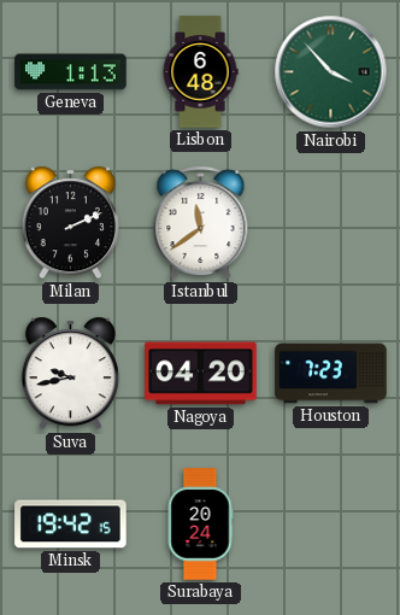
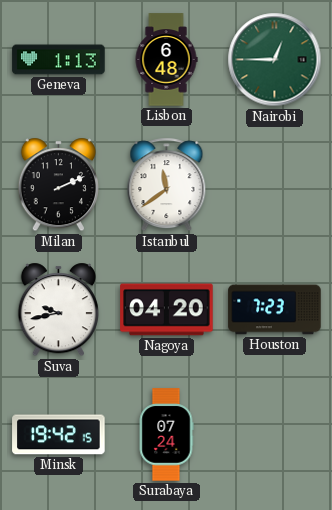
Nairobi: 3:53 -> 12:45 (275, 60)
Surabaya: 20:24 -> 07:24 (166, 435)
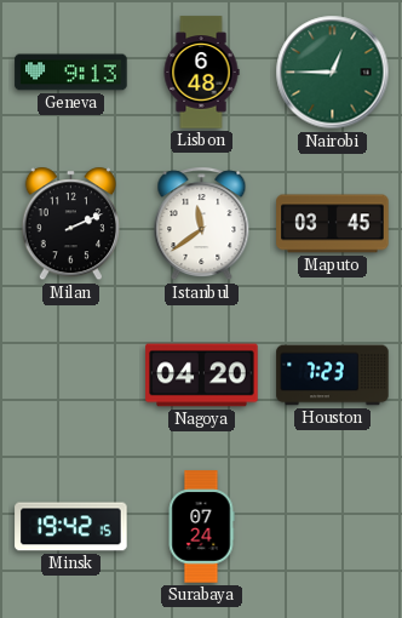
Geneva: 1:13 -> 9:13 (71, 73)
Maputo: none -> 03:45 (333, 224)
Suva: 9:43 -> none (58, 310)
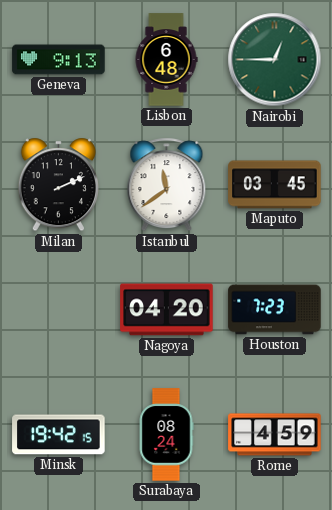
Surabaya: 07:24 -> 08:24 (166, 435)
Rome: none -> 4:59 (275, 435)
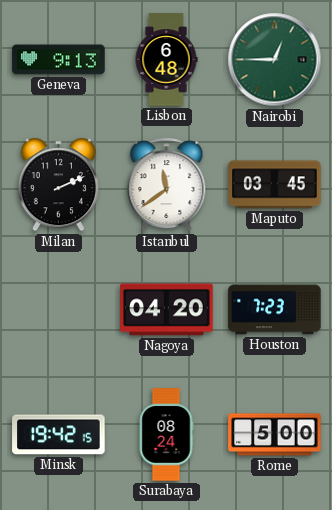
Rome: 4:59 -> 5:00 (275, 435)
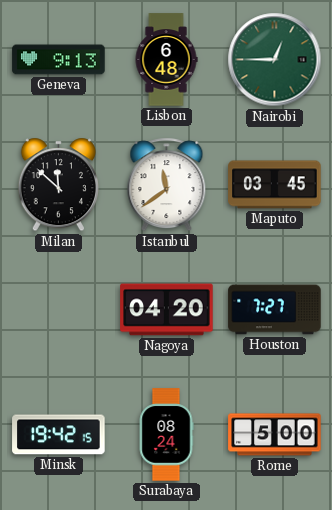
Milan: 2:11 -> 11:52 (58, 185)
Houston: 7:23 -> 7:27 (275, 310)
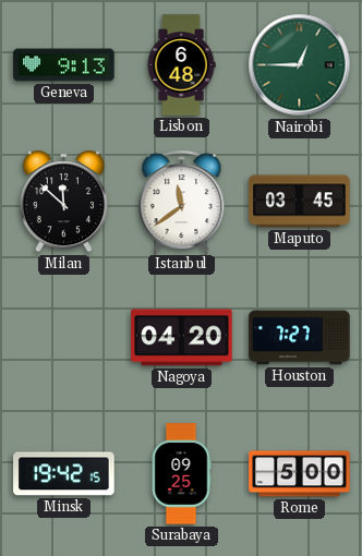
Surabaya: 08:24 -> 09:25 (181, 474)
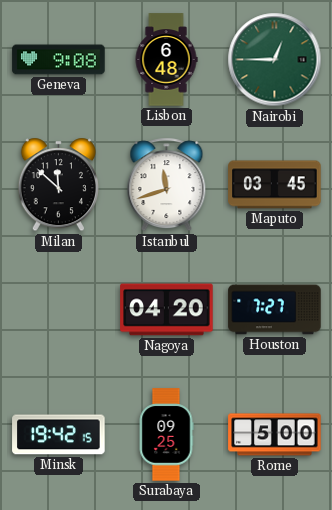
Geneva: 9:13 -> 9:08 (59, 60)
Istanbul: 11:39 -> 11:42 (167, 185)
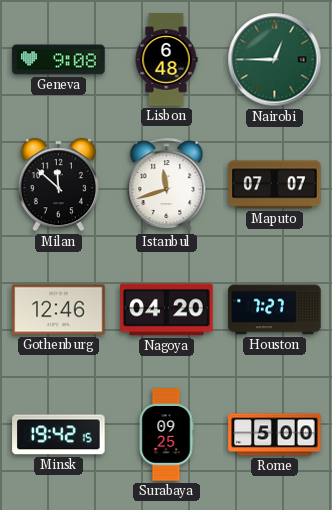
Maputo: 03:45 -> 07:07 (275, 185)
Gothenburg: none -> 12:46 (59, 310)
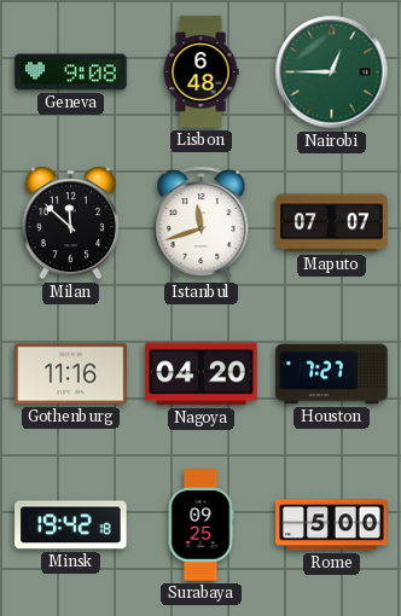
Gothenburg: 12:46 -> 11:16 (71, 374)
Minsk: 19:42:15 -> 19:42:18 (71, 525)
